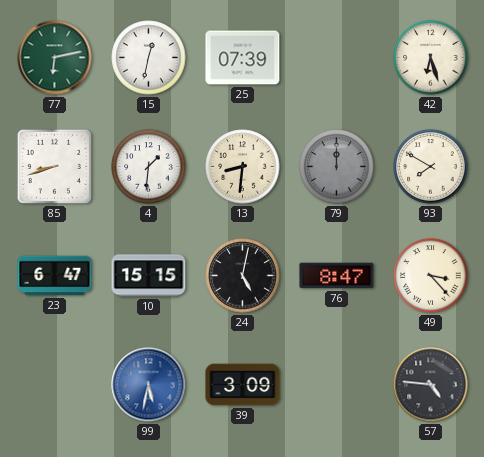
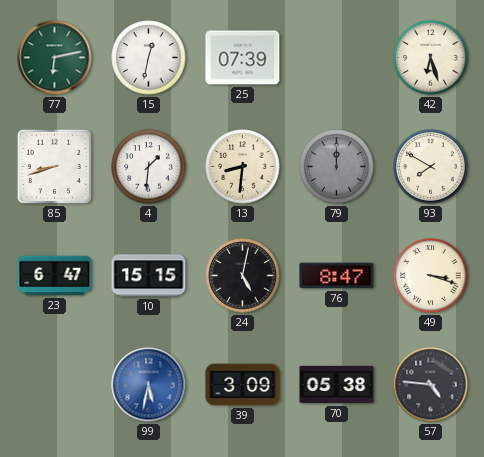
49: 3:23 -> 3:18 (431, 276)
70: none -> 05:38 (337, 385)
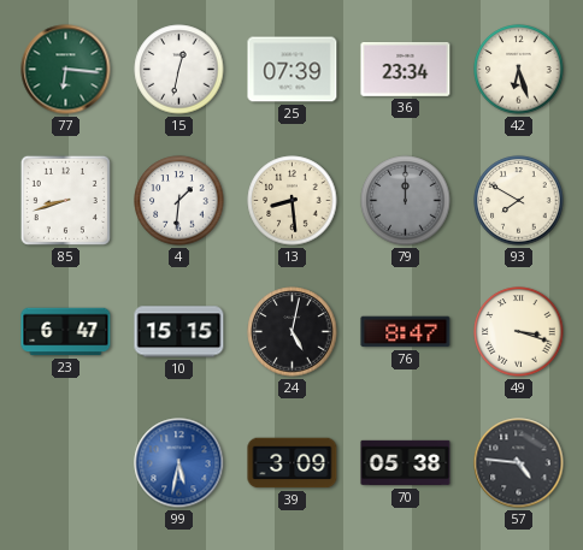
77: 6:13 -> 6:16 (66, 70)
36: none -> 23:34 (406, 69)
13: 8:31 -> 8:29 (293, 201)
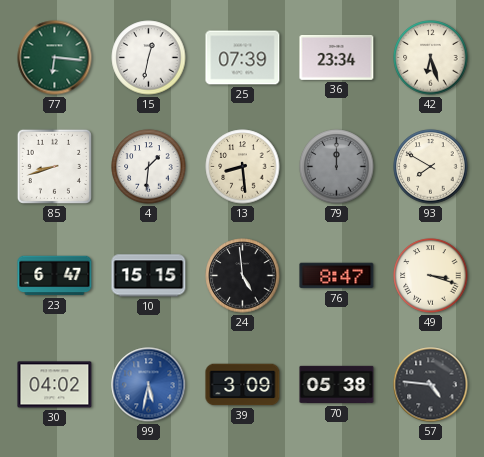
24: 5:02 -> 4:59 (243, 276)
30: none -> 04:02 (55, 385)
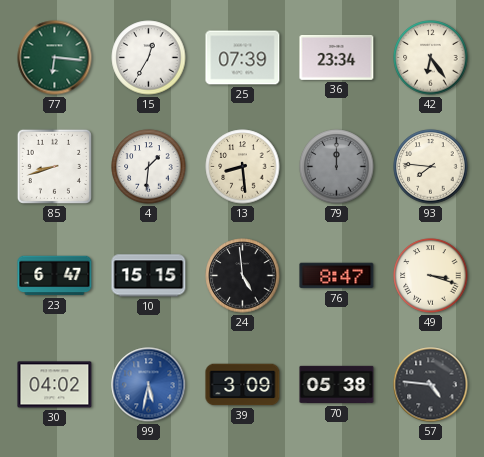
15: 12:32 -> 12:35 (149, 58)
42: 6:27 -> 6:24 (431, 58)
93: 7:50 -> 7:46 (431, 167)
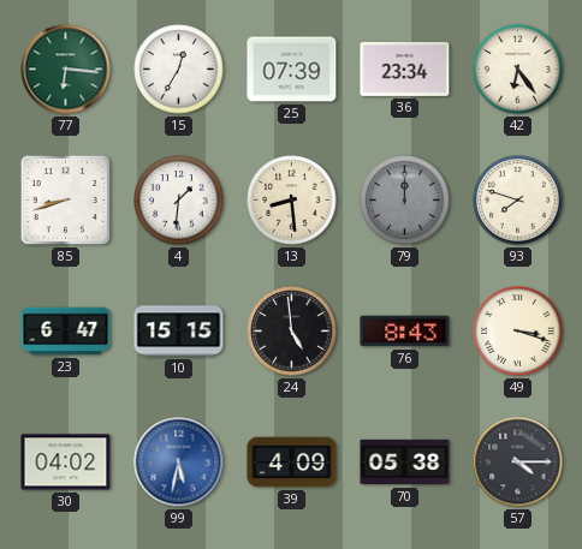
93: 7:46 -> 7:48 (518, 201)
76: 8:47 -> 8:43 (405, 332)
39: 3:09 -> 4:09 (292, 463)
57: 4:46 -> 4:15 (518, 463)
